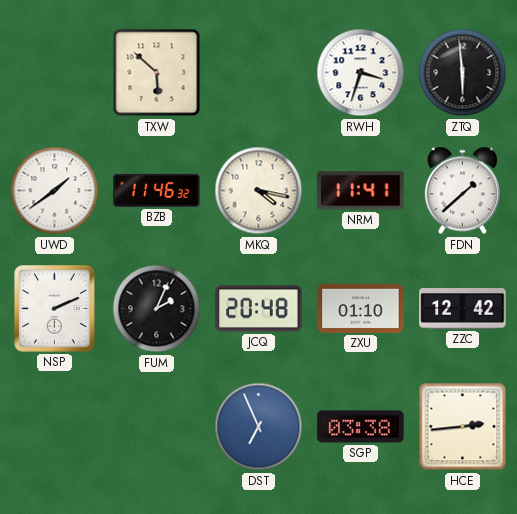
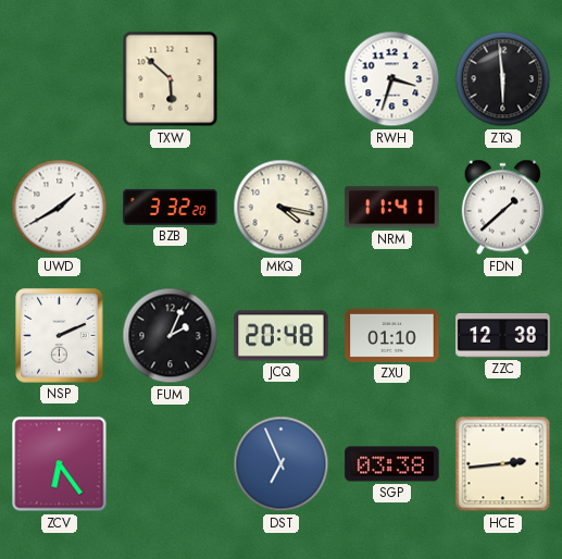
UWD: 1:39 -> 1:40 (60, 208)
BZB: 11:46 -> 3:32 (171, 207)
ZZC: 12:42 -> 12:38 (503, 336)
ZCV: none -> 6:24 (60, 464)
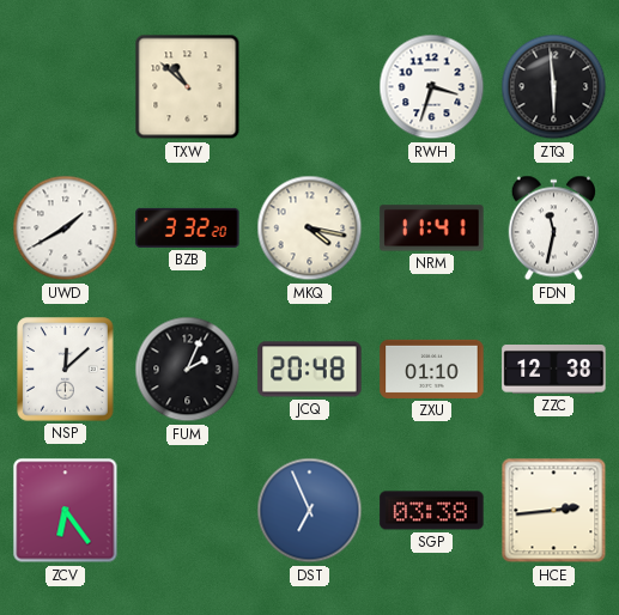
TXW: 5:52 -> 10:52 (188, 87)
FDN: 1:38 -> 11:32 (553, 229)
NSP: 2:11 -> 12:08 (66, 370)
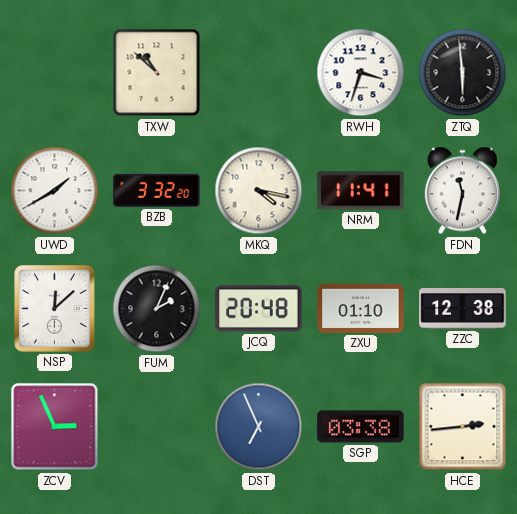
ZCV: 6:24 -> 2:56 (55, 427)
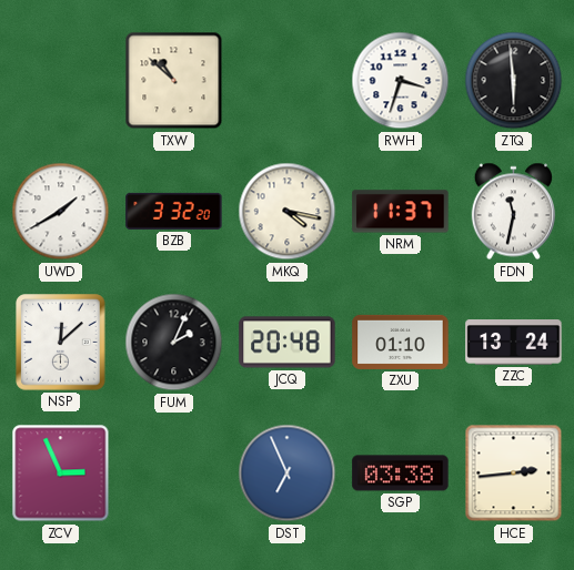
NRM: 11:41 -> 11:37 (401, 212)
ZZC: 12:38 -> 13:24 (514, 343)
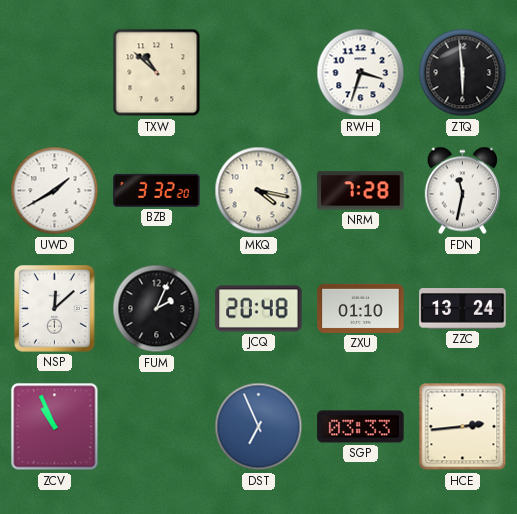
NRM: 11:37 -> 7:28 (361, 191)
ZCV: 2:56 -> 10:56 (55, 427)
SGP: 03:38 -> 03:33 (361, 427)
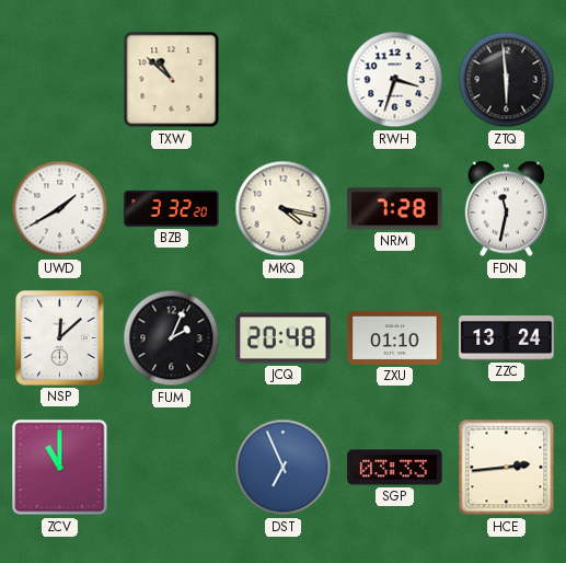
ZCV: 10:56 -> 11:00 (60, 468)
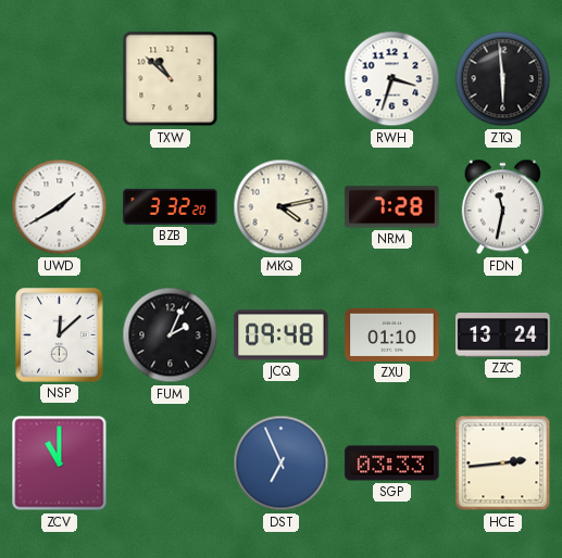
MKQ: 4:17 -> 4:13 (282, 207)
JCQ: 20:48 -> 09:48 (282, 335)
